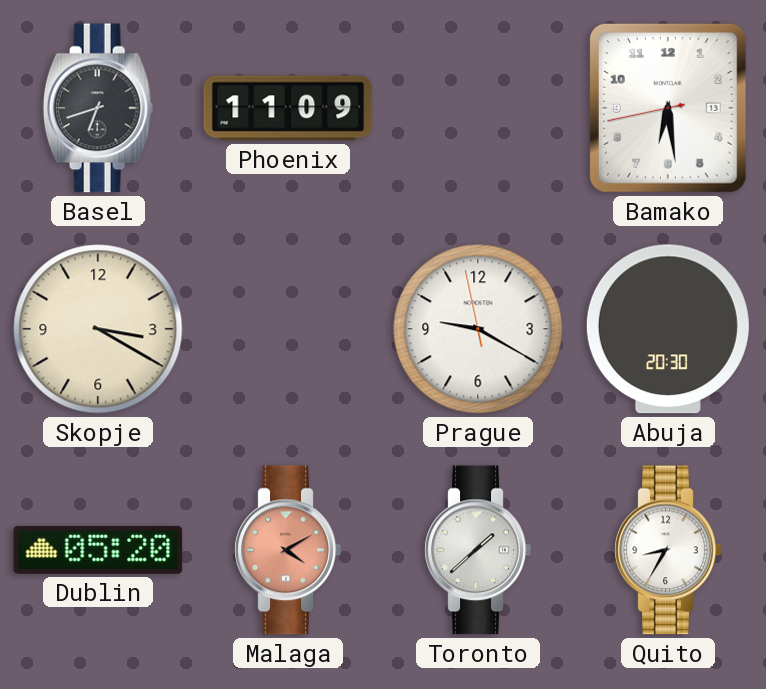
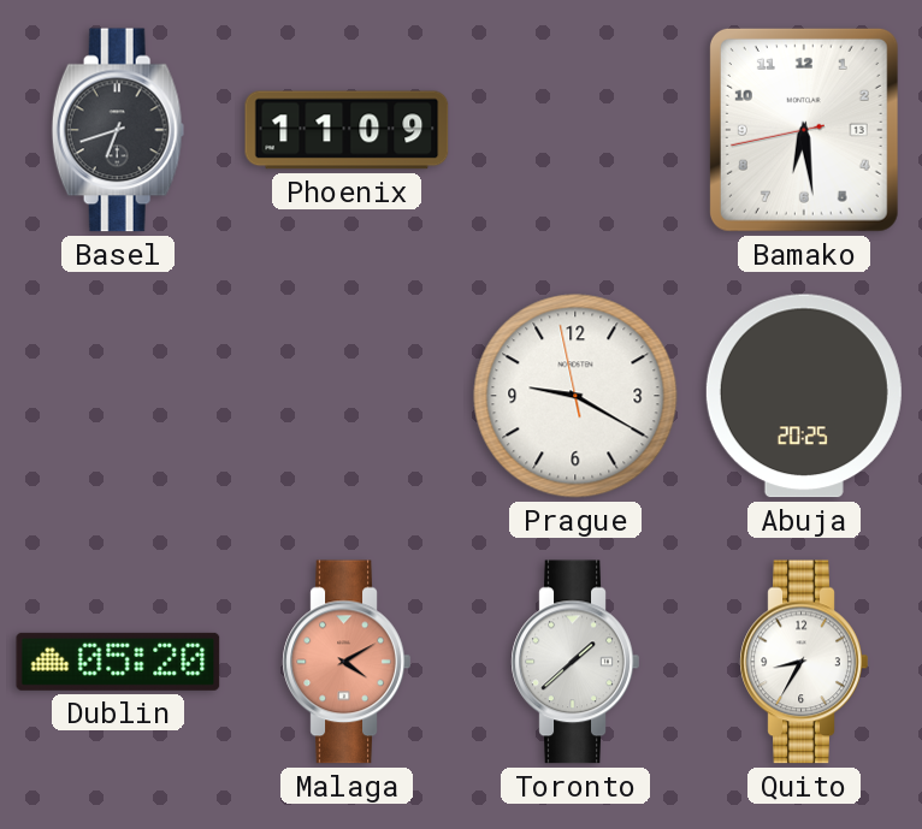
Skopje: 3:20 -> none (98, 329)
Abuja: 20:30 -> 20:25 (804, 396)
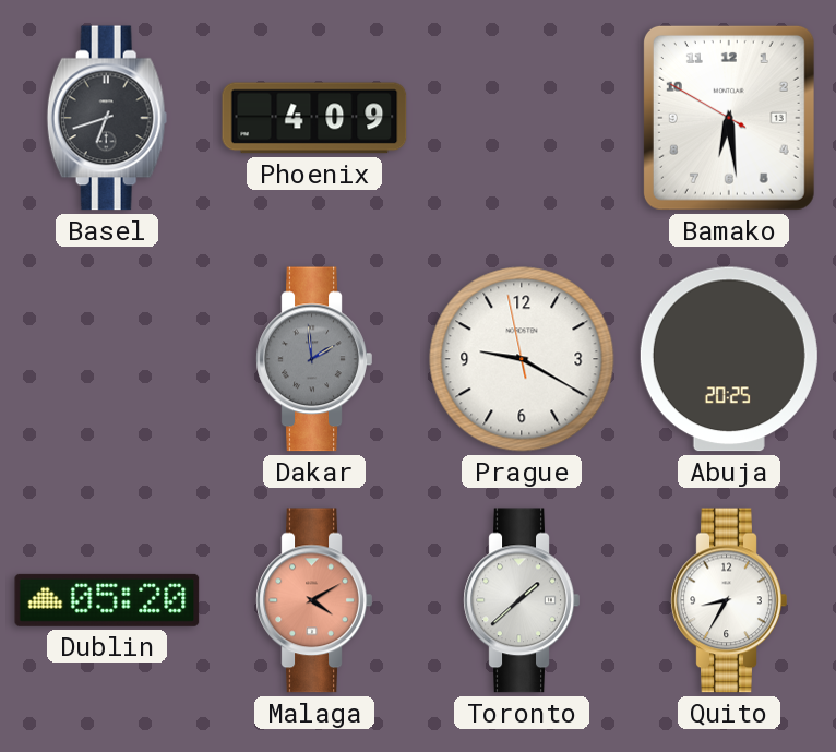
Phoenix: 11:09 -> 4:09 (314, 118)
Bamako: 6:28:43 -> 6:28:50 (729, 118)
Dakar: none -> 1:59 (314, 359)
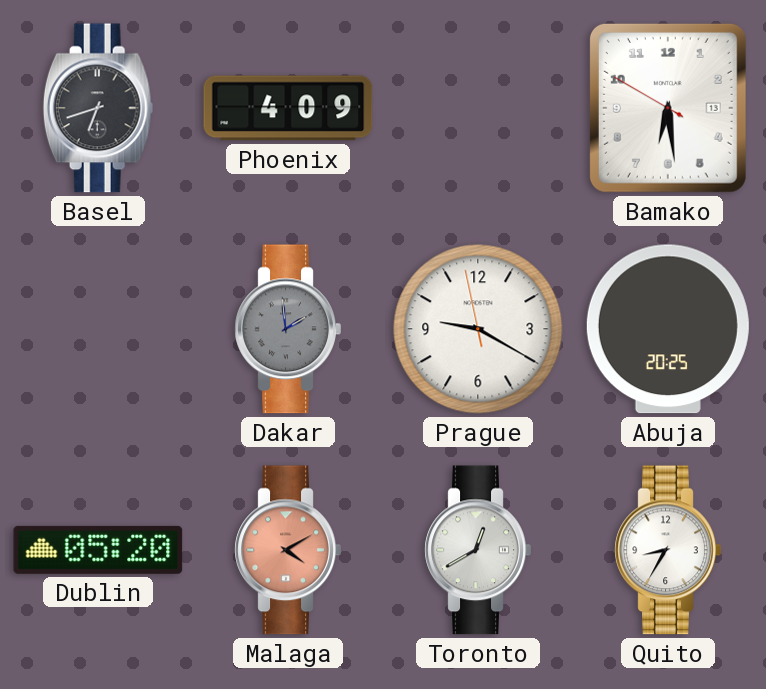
Toronto: 1:38 -> 12:40 (478, 550)
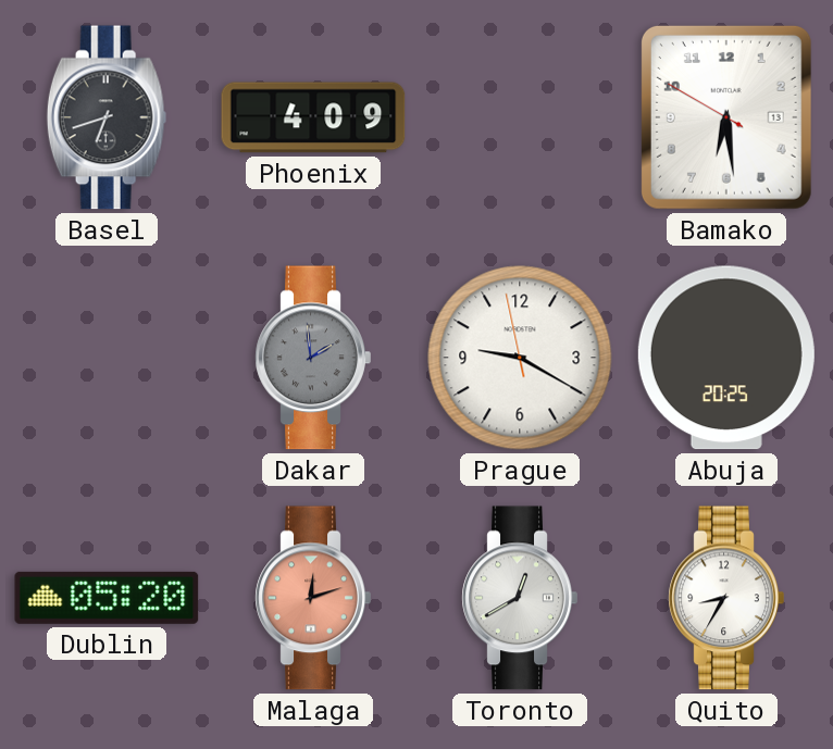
Malaga: 4:10 -> 12:12 (313, 598)
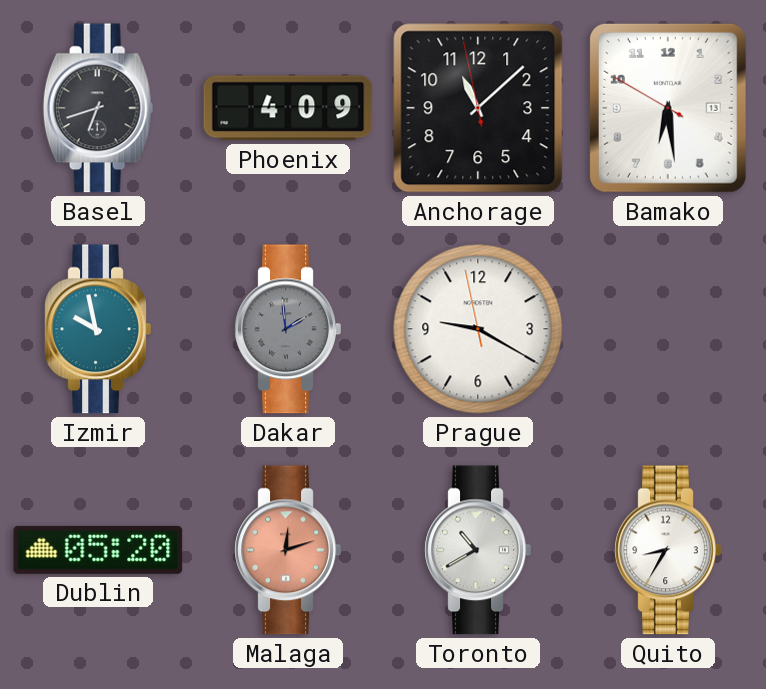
Anchorage: none -> 11:07 (478, 108)
Izmir: none -> 9:58 (98, 329)
Abuja: 20:25 -> none (726, 358)
Toronto: 12:40 -> 10:40 (478, 550)
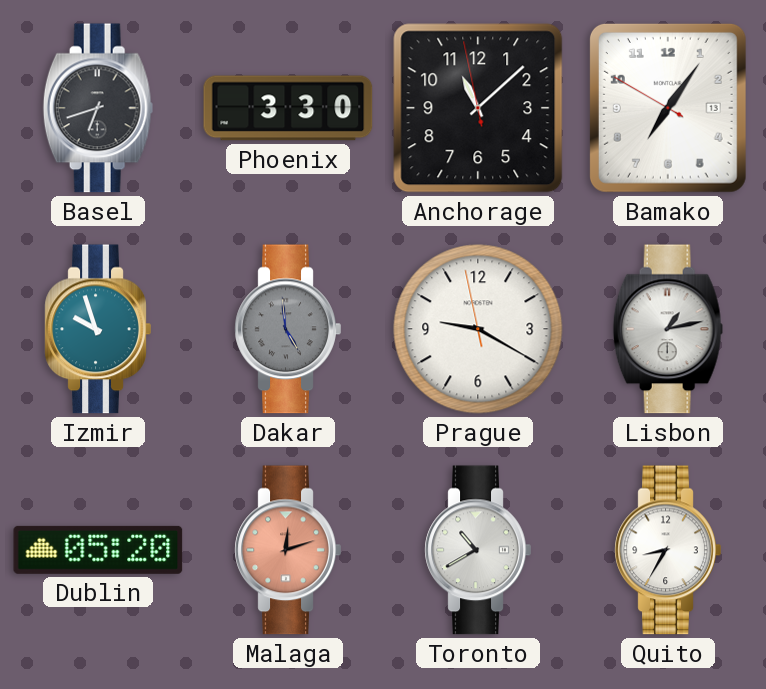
Phoenix: 4:09 -> 3:30 (288, 108)
Bamako: 6:28 -> 7:05 (668, 108)
Izmir: 9:58 -> 9:57 (98, 329)
Dakar: 1:59 -> 4:59 (288, 329)
Lisbon: none -> 1:13 (668, 329)
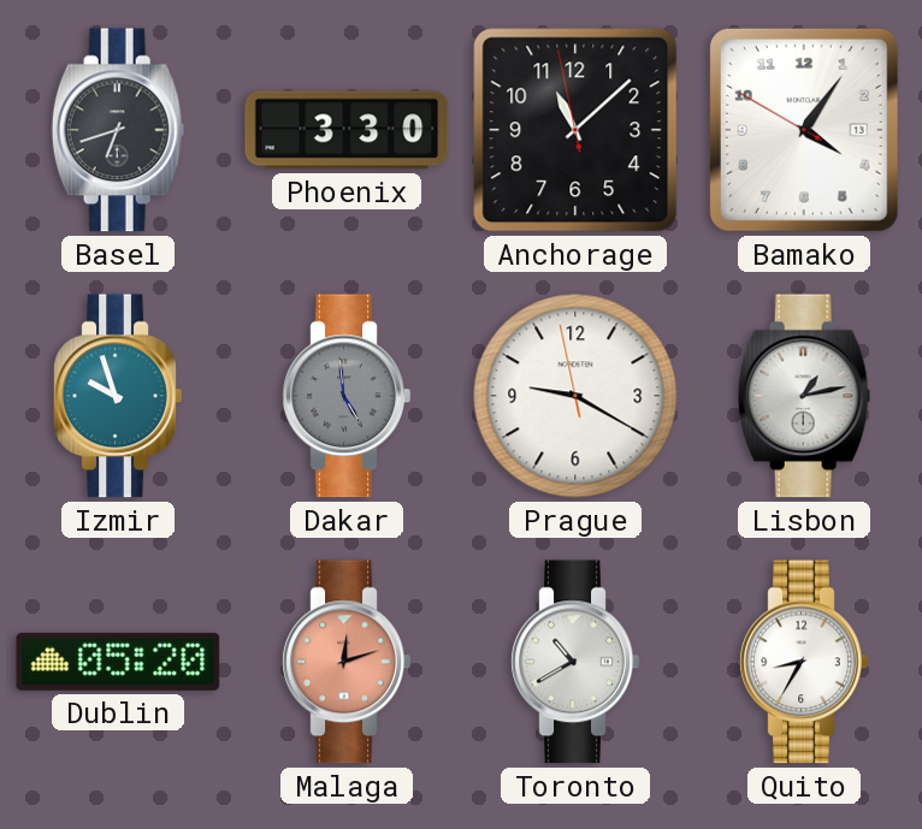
Bamako: 7:05 -> 4:05 (804, 130)
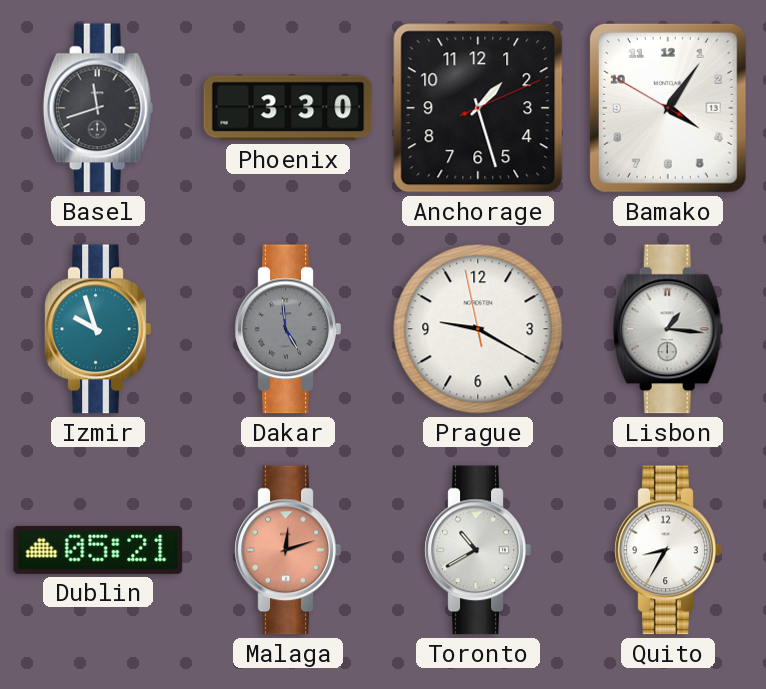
Basel: 6:42 -> 11:42 (98, 108)
Anchorage: 11:07 -> 1:27 (478, 108)
Lisbon: 1:13 -> 1:16 (668, 329)
Dublin: 05:20 -> 05:21 (98, 550)
